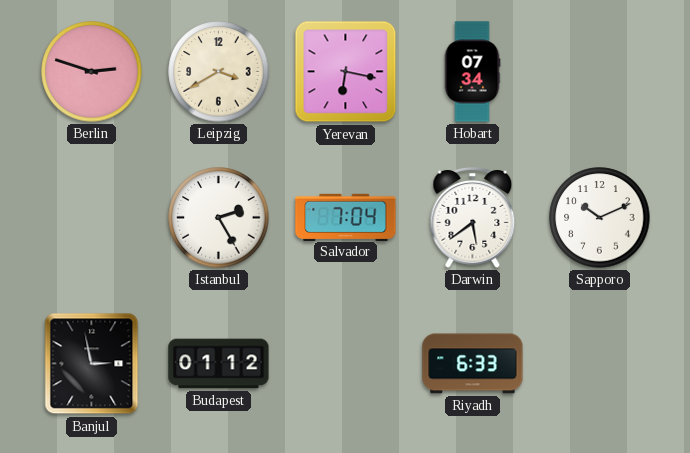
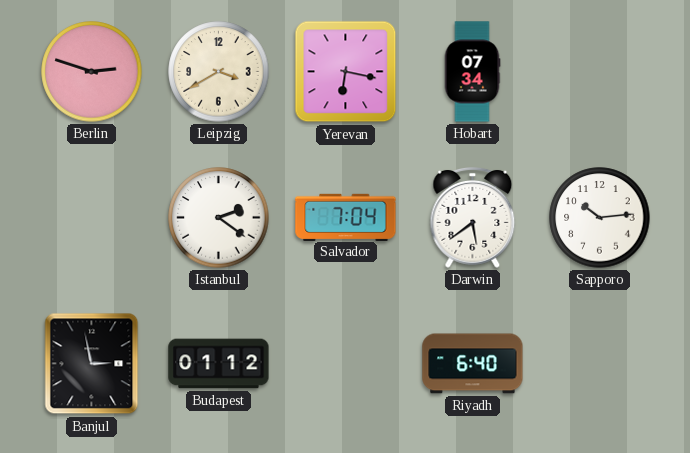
Istanbul: 2:25 -> 2:21 (219, 218)
Sapporo: 10:11 -> 10:14 (600, 218)
Riyadh: 6:33 -> 6:40 (473, 364)
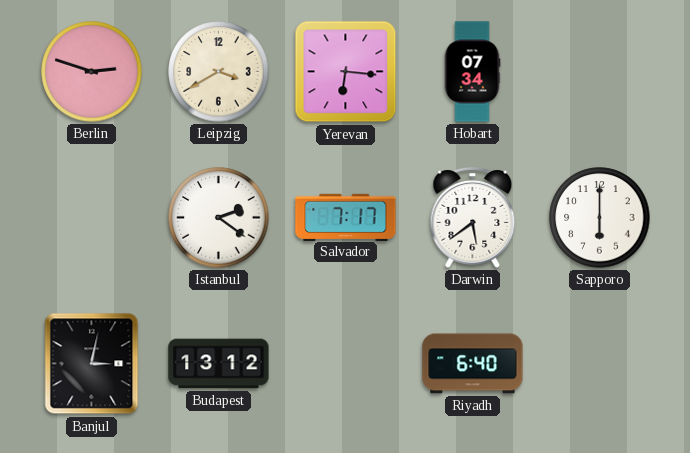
Yerevan: 6:17 -> 6:16 (346, 72)
Salvador: 7:04 -> 7:17 (346, 217)
Sapporo: 10:14 -> 6:00 (600, 218)
Banjul: 2:58 -> 3:02 (92, 364)
Budapest: 01:12 -> 13:12 (219, 364)
